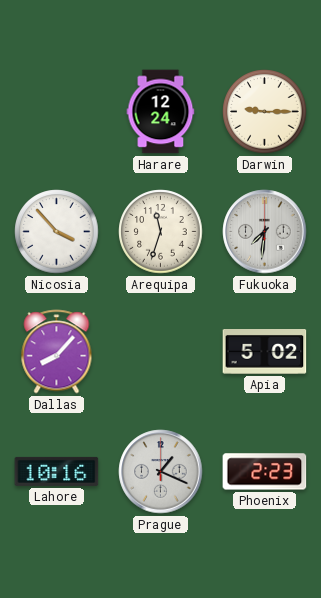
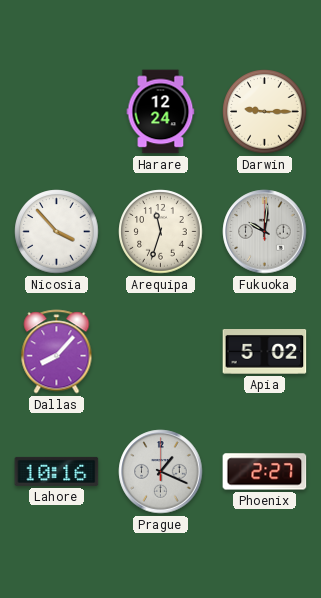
Fukuoka: 7:31 -> 10:01 (265, 232)
Phoenix: 2:23 -> 2:27 (265, 472)
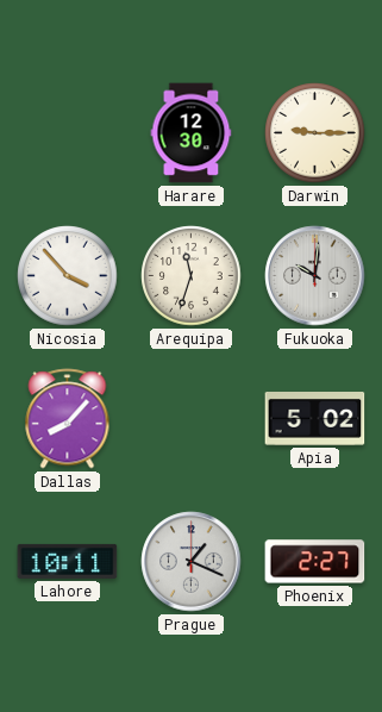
Harare: 12:24 -> 12:30 (192, 133)
Lahore: 10:16 -> 10:11 (68, 561)
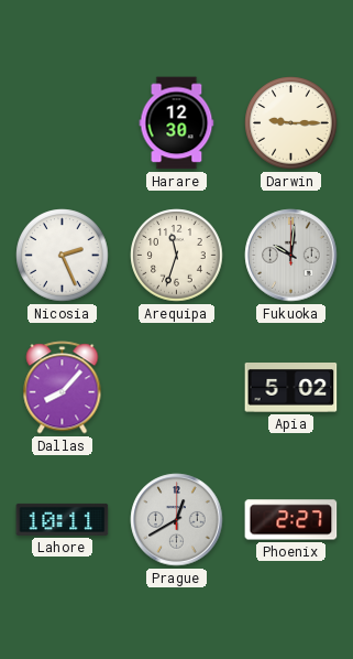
Nicosia: 3:53 -> 2:26 (63, 256)
Prague: 1:19 -> 12:40 (177, 520)
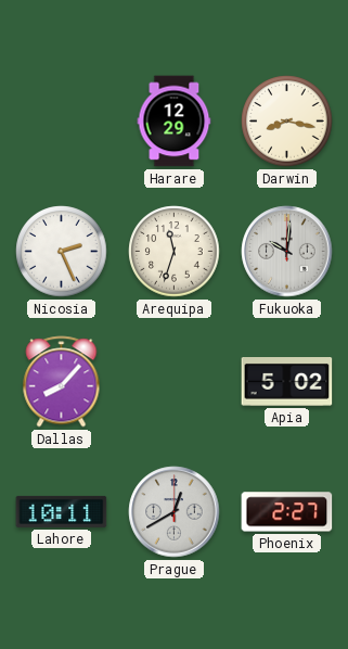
Harare: 12:30 -> 12:29 (175, 122)
Darwin: 9:15 -> 8:17 (287, 122)
